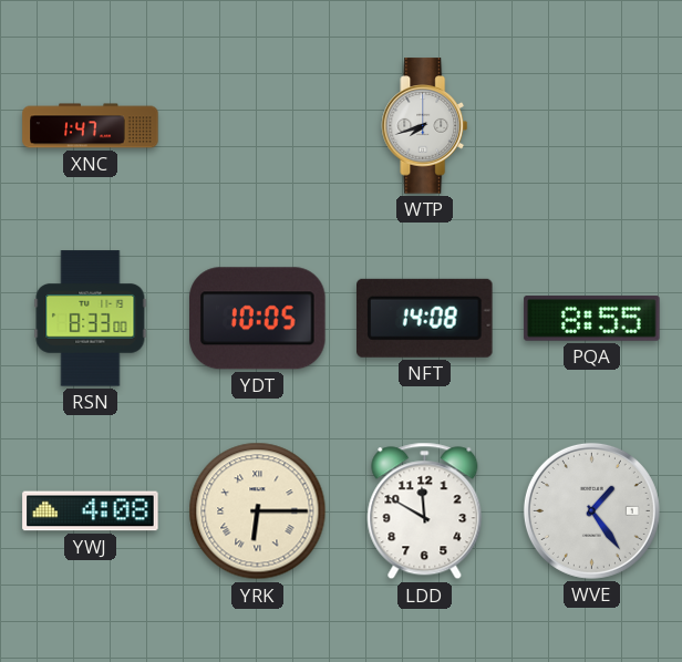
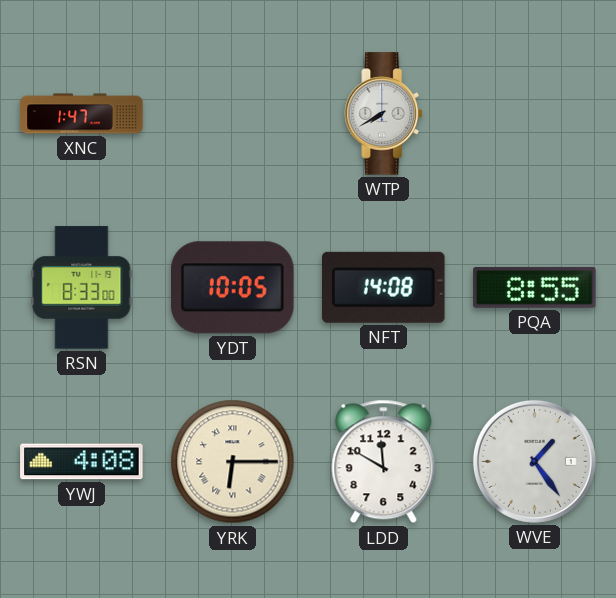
WTP: 7:42 -> 7:40 (384, 114)
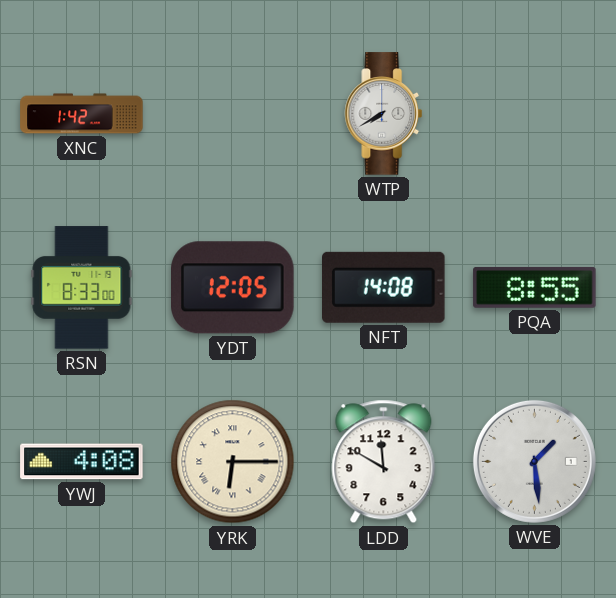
XNC: 1:47 -> 1:42 (82, 114)
YDT: 10:05 -> 12:05 (233, 288)
WVE: 1:24 -> 1:29 (534, 461)
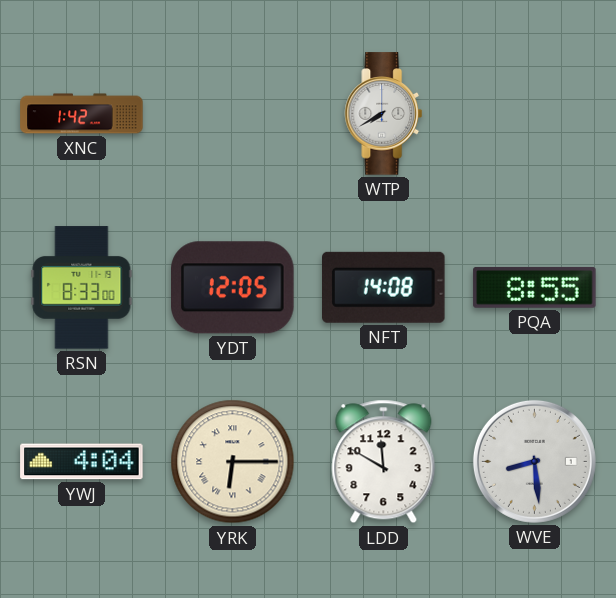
YWJ: 4:08 -> 4:04 (82, 462)
WVE: 1:29 -> 8:29 (534, 461)
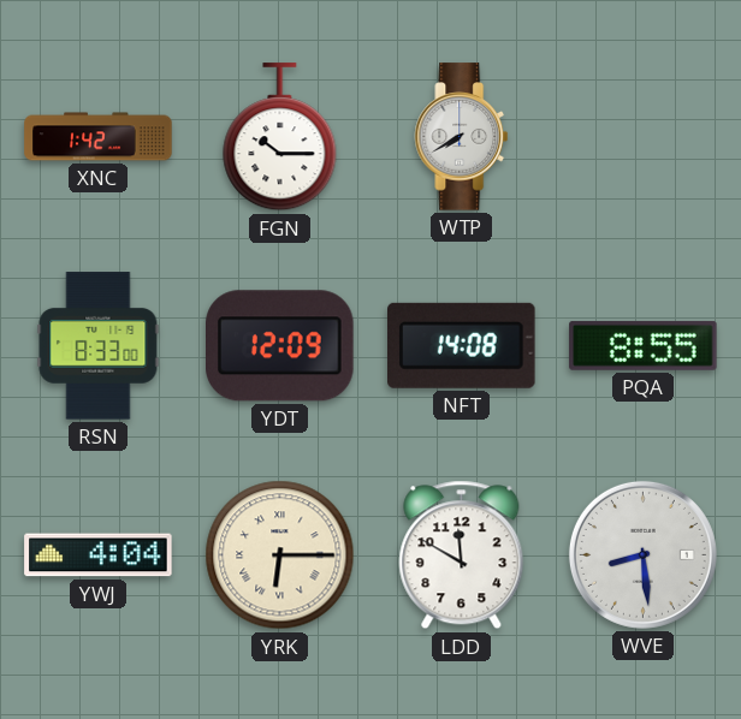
FGN: none -> 10:15 (280, 137)
YDT: 12:05 -> 12:09 (280, 346)
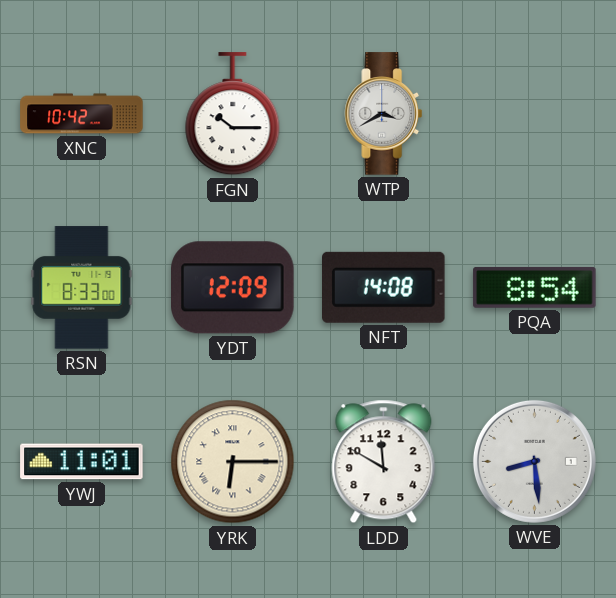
XNC: 1:42 -> 10:42 (82, 114)
WTP: 7:40 -> 3:40 (384, 114)
PQA: 8:55 -> 8:54 (535, 287)
YWJ: 4:04 -> 11:01 (82, 462)
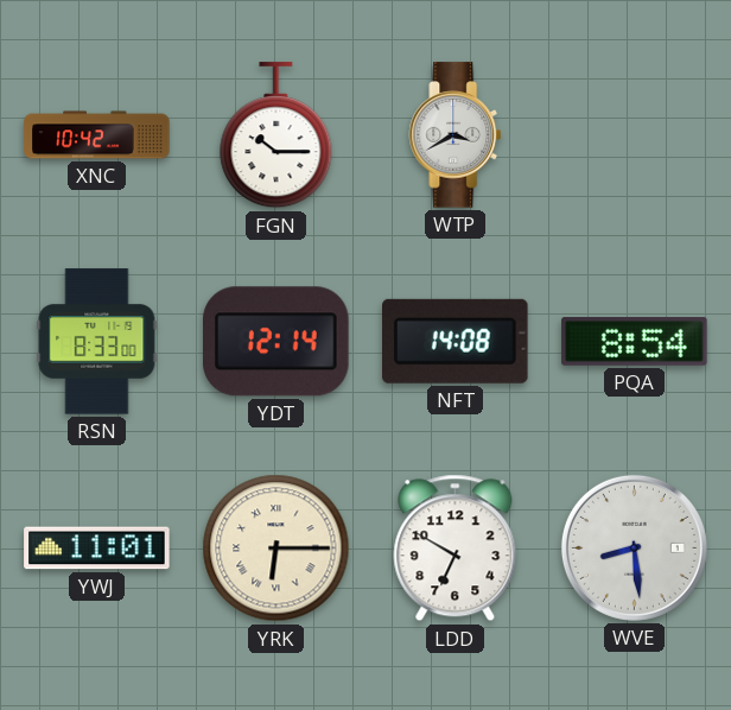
YDT: 12:09 -> 12:14 (276, 342)
LDD: 11:50 -> 6:50 (456, 549)
